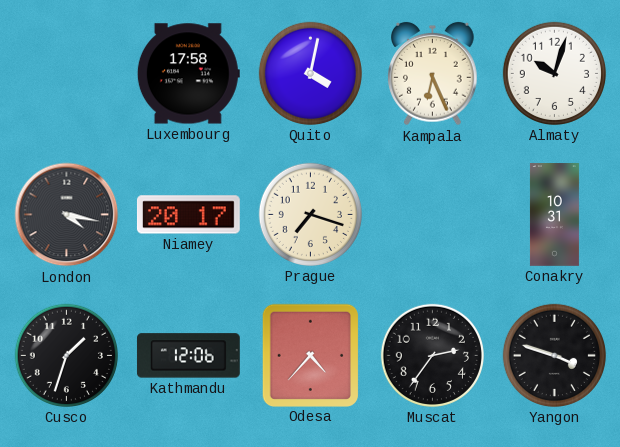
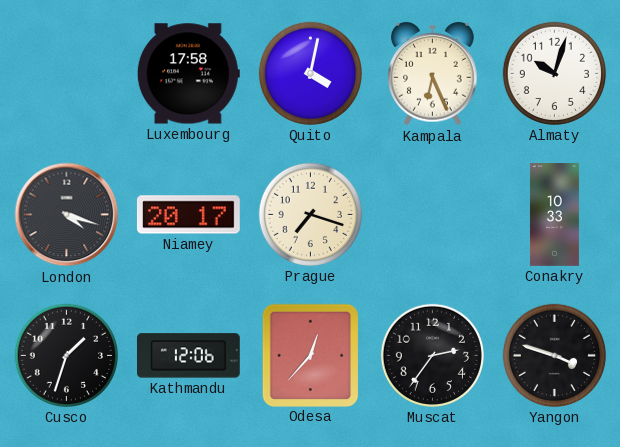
London: 4:17 -> 4:18 (67, 215)
Conakry: 10:31 -> 10:33 (554, 215)
Odesa: 4:37 -> 12:37 (310, 355)
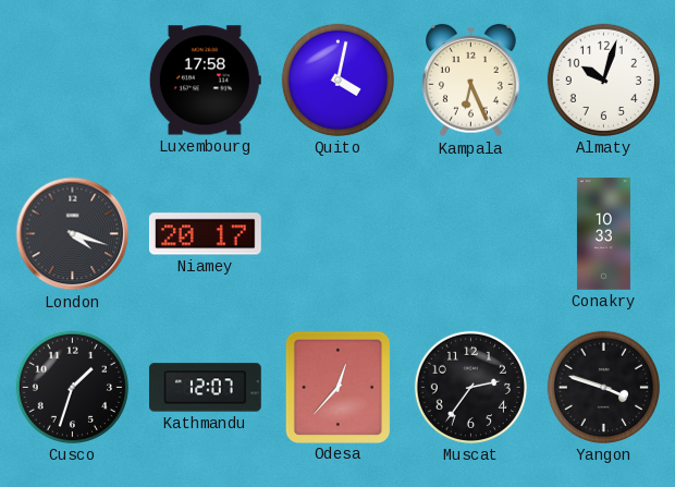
Prague: 7:18 -> none (310, 214)
Kathmandu: 12:06 -> 12:07 (205, 388)
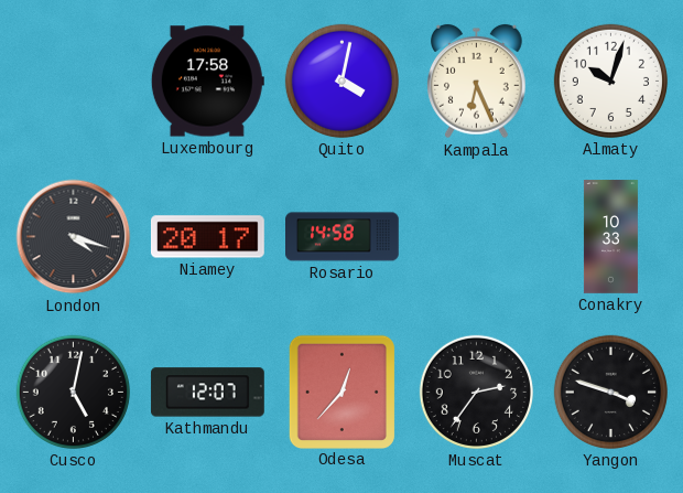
Rosario: none -> 14:58 (343, 237)
Cusco: 1:33 -> 5:02 (73, 392)
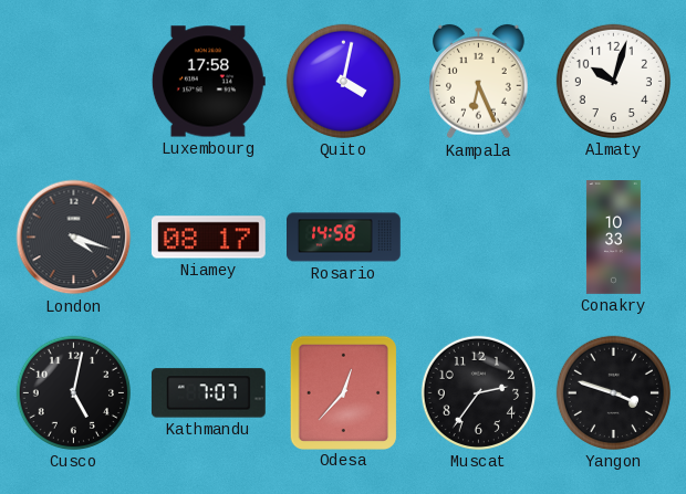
Niamey: 20:17 -> 08:17 (209, 238)
Kathmandu: 12:07 -> 7:07 (208, 393)
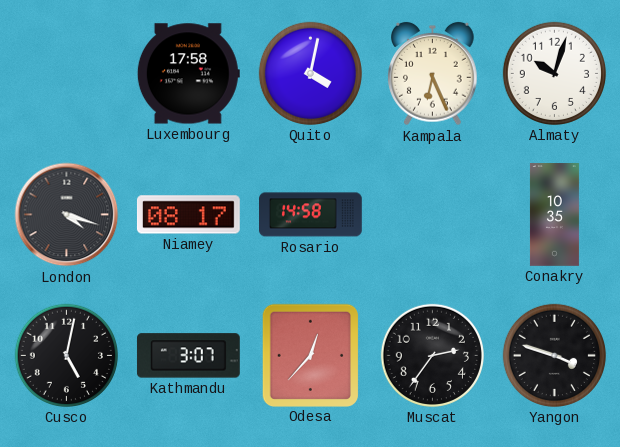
Conakry: 10:33 -> 10:35 (554, 215)
Kathmandu: 7:07 -> 3:07 (188, 356)
